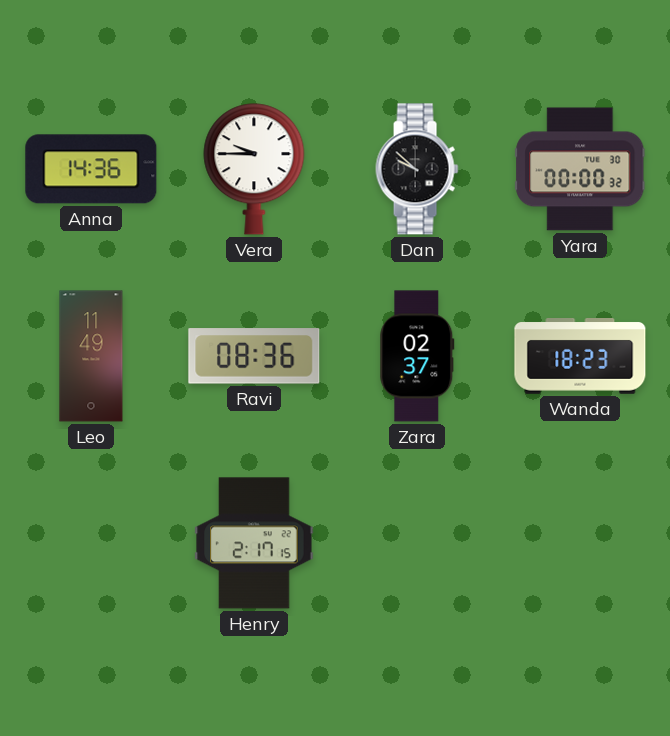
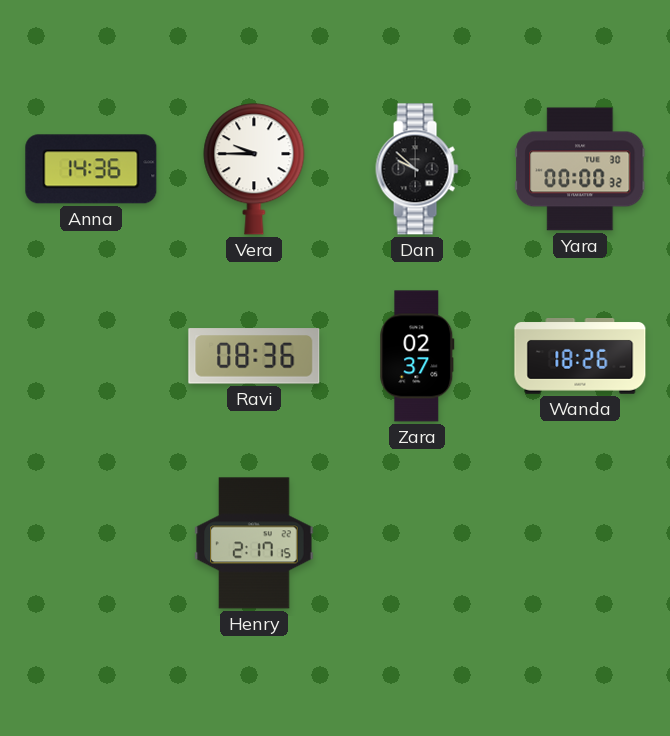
Leo: 11:49 -> none (91, 356)
Wanda: 18:23 -> 18:26 (580, 357)
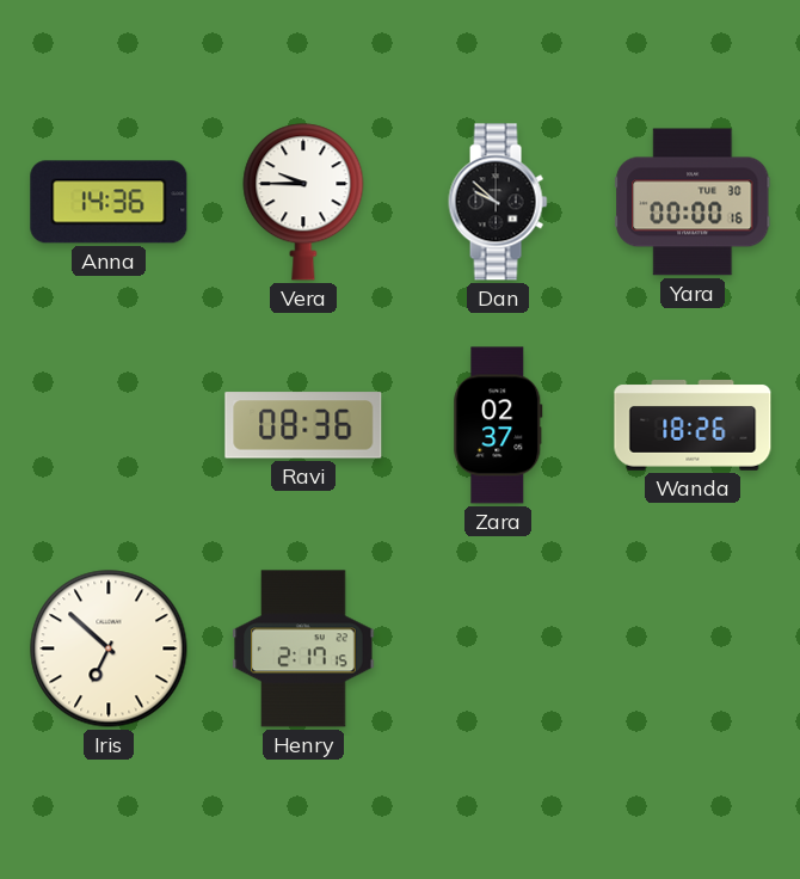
Yara: 00:00:32 -> 00:00:16 (693, 202)
Iris: none -> 6:52 (109, 649)
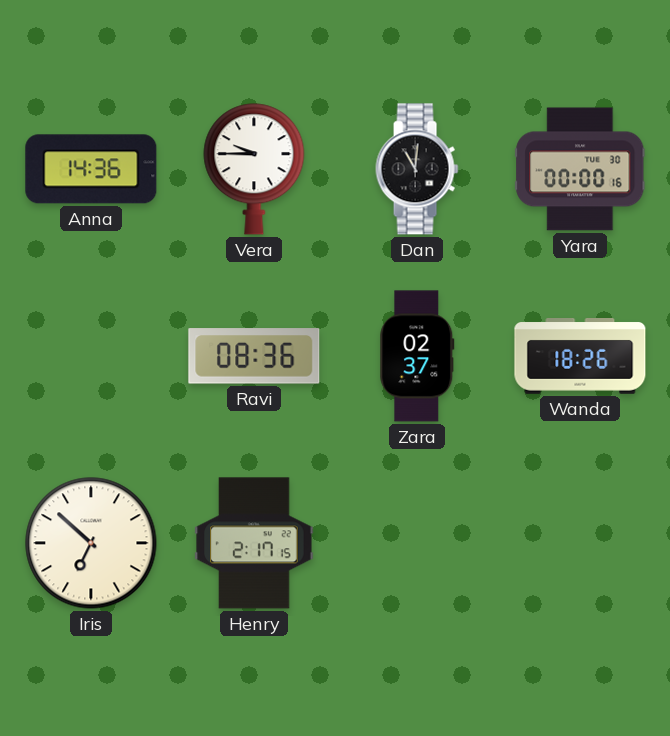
Dan: 9:52 -> 11:01 (417, 169)
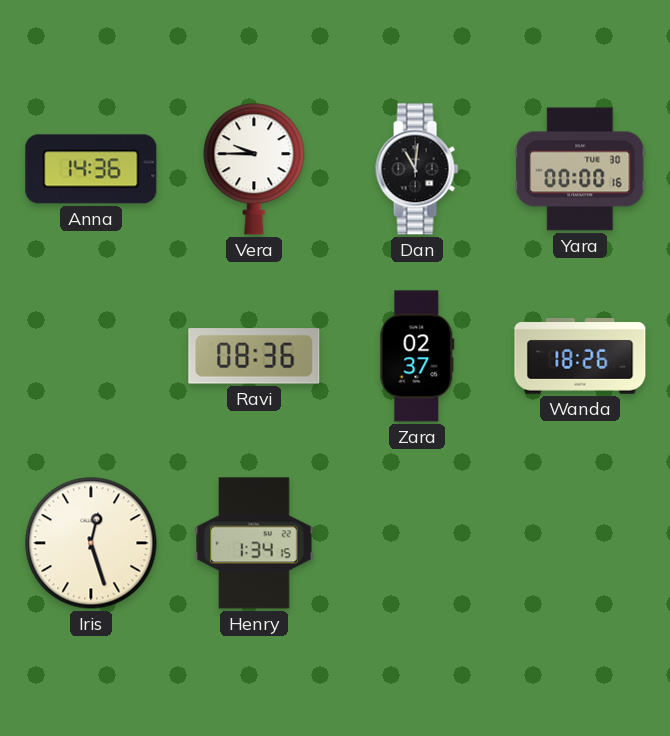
Iris: 6:52 -> 12:27 (91, 543)
Henry: 2:17 -> 1:34 (254, 543)
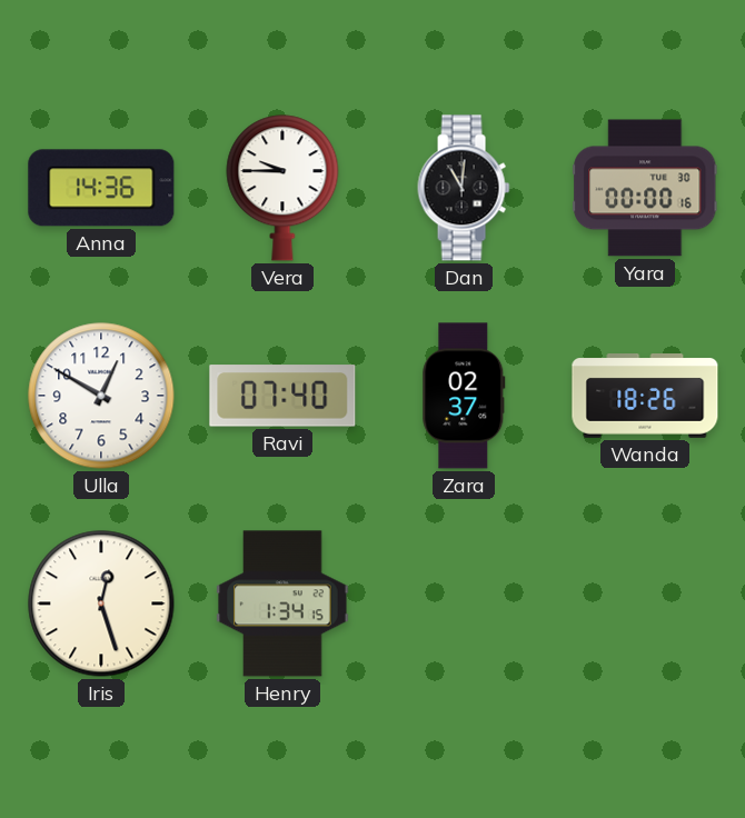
Ulla: none -> 12:50 (101, 396)
Ravi: 08:36 -> 07:40 (282, 396)
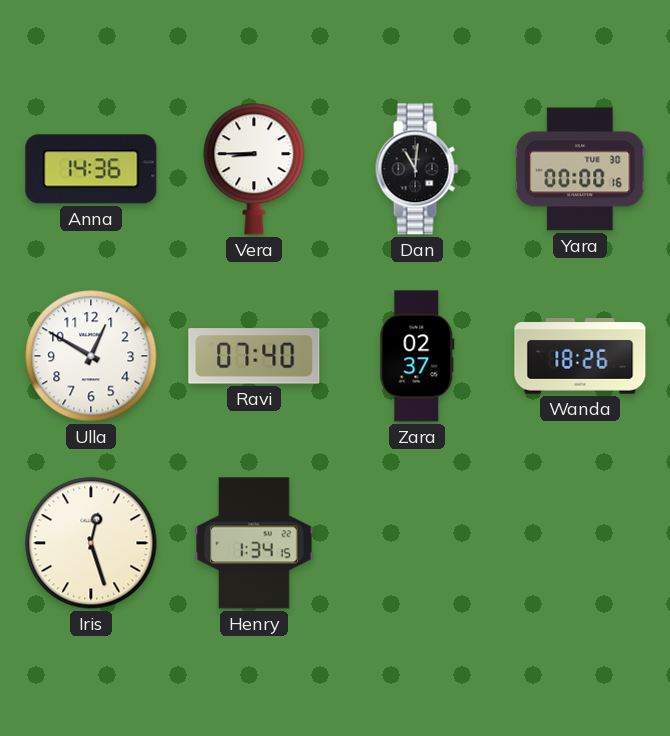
Vera: 9:45 -> 8:45 (254, 169)
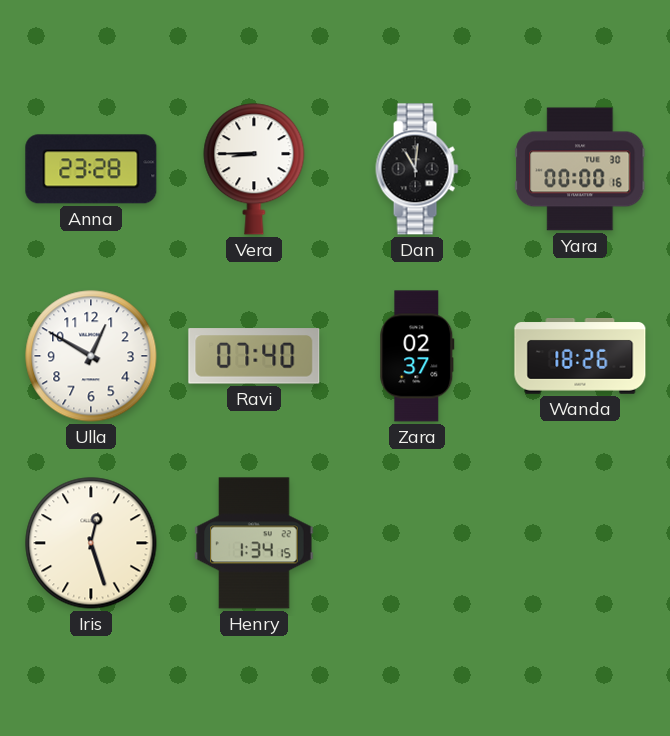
Anna: 14:36 -> 23:28 (91, 169)
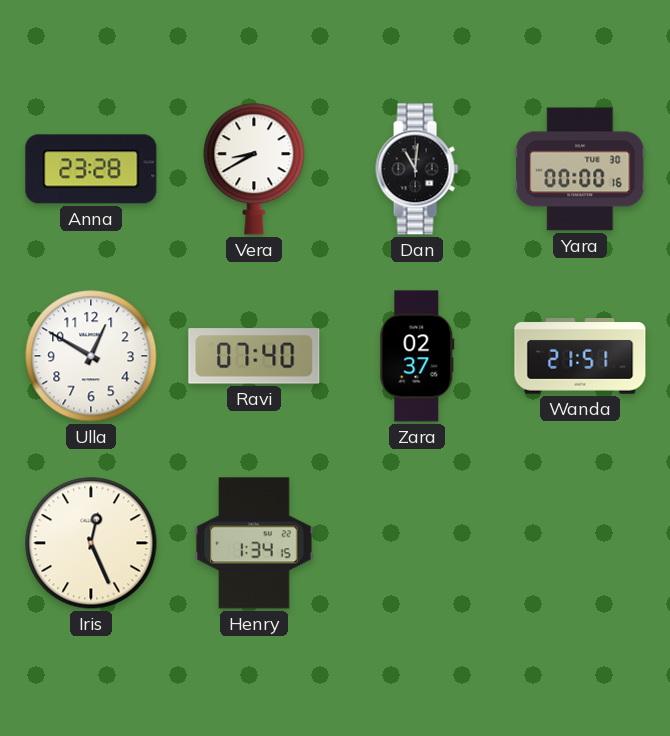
Vera: 8:45 -> 8:40 (254, 169)
Wanda: 18:26 -> 21:51 (580, 357)
Iris: 12:27 -> 12:26 (91, 543)
